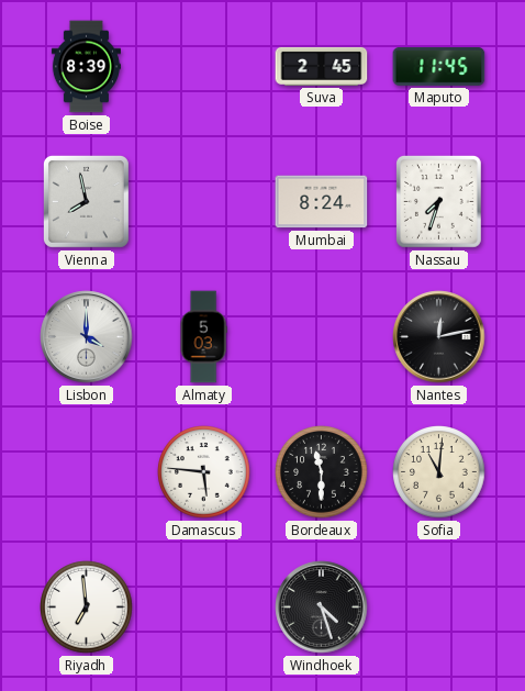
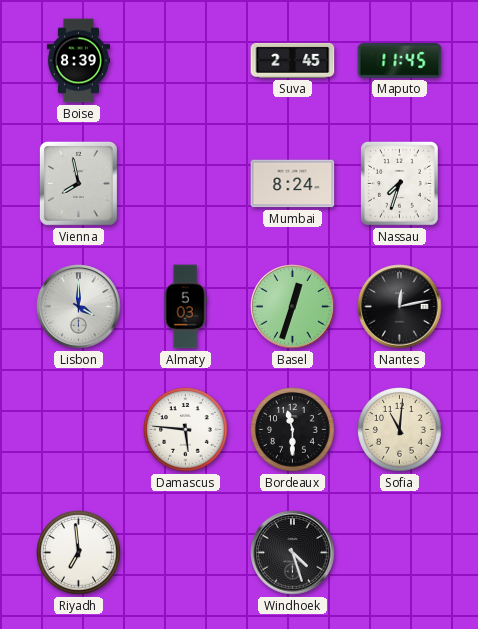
Basel: none -> 12:33 (293, 307)
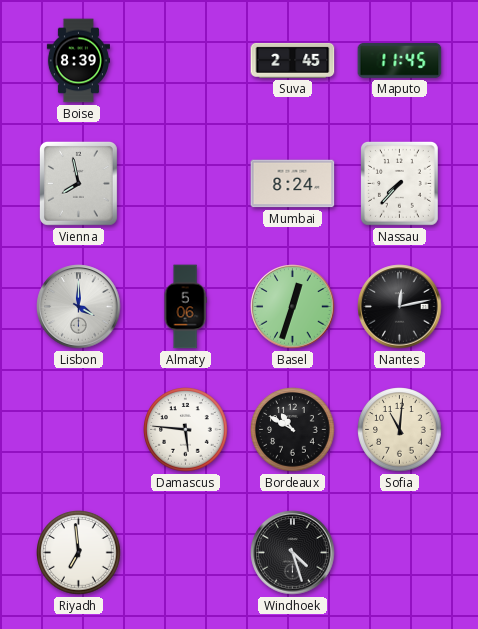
Nassau: 7:33 -> 7:37 (399, 183)
Almaty: 5:03 -> 5:06 (185, 307)
Bordeaux: 11:30 -> 10:50 (293, 430)
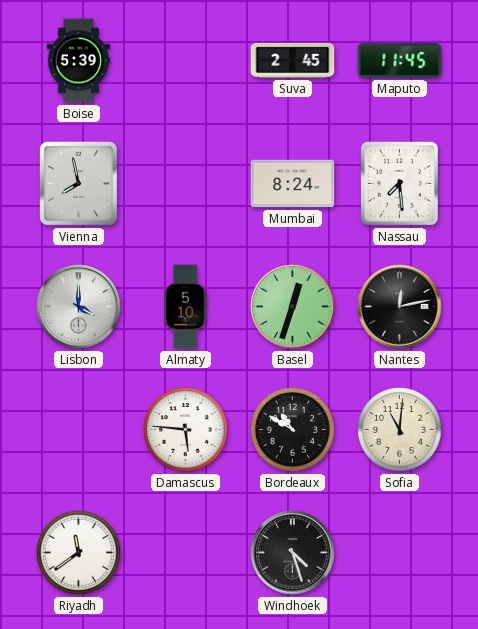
Boise: 8:39 -> 5:39 (78, 61)
Nassau: 7:37 -> 7:29 (399, 183)
Almaty: 5:06 -> 5:10 (185, 307)
Riyadh: 6:59 -> 11:39 (79, 553)
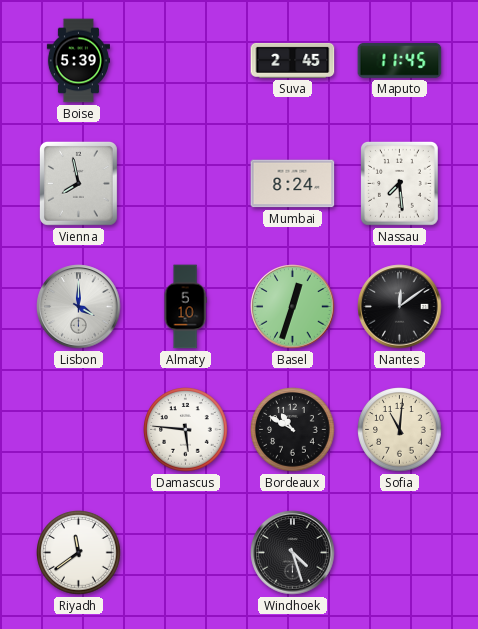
Nantes: 12:13 -> 12:09 (400, 307)
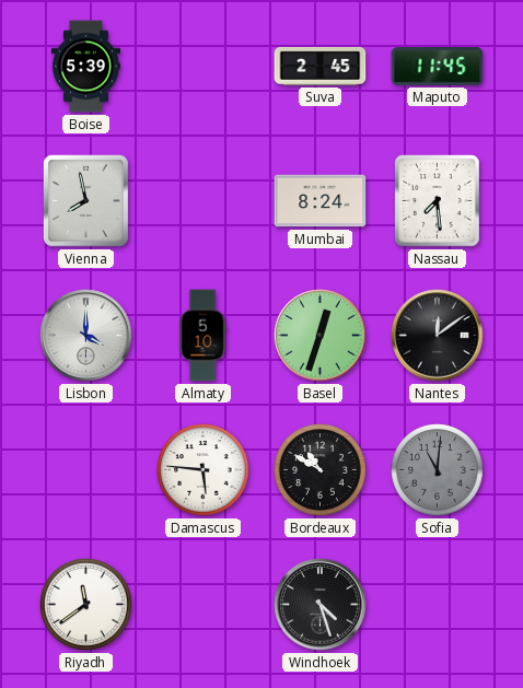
Sofia dial: cream -> grey (438, 470)
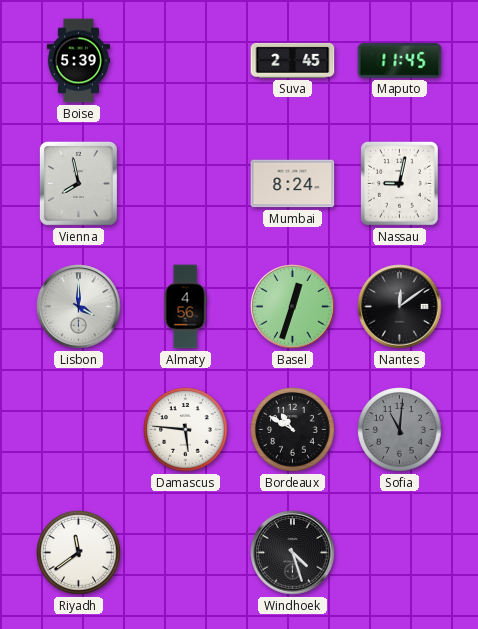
Nassau: 7:29 -> 9:02 (399, 183)
Almaty: 5:10 -> 4:56 (185, 307)
